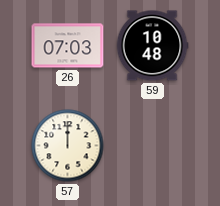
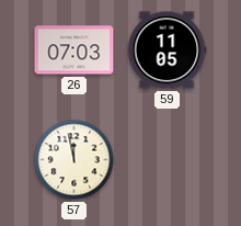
59: 10:48 -> 11:05 (167, 50)
57: 12:00 -> 11:58 (74, 160)
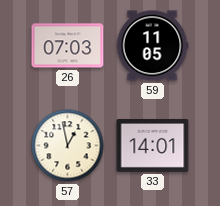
57: 11:58 -> 12:58 (68, 146)
33: none -> 14:01 (153, 145)
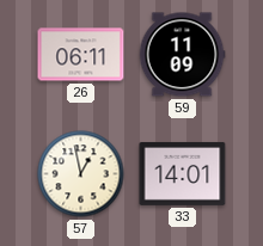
26: 07:03 -> 06:11 (81, 55)
59: 11:05 -> 11:09 (182, 55)
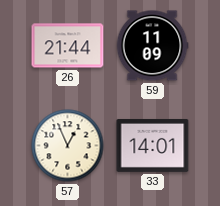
26: 06:11 -> 21:44 (68, 46)
57: 12:58 -> 12:56 (68, 146)
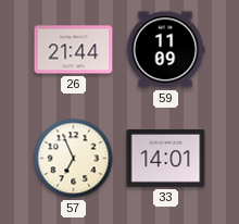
57: 12:56 -> 6:56 (74, 159)
